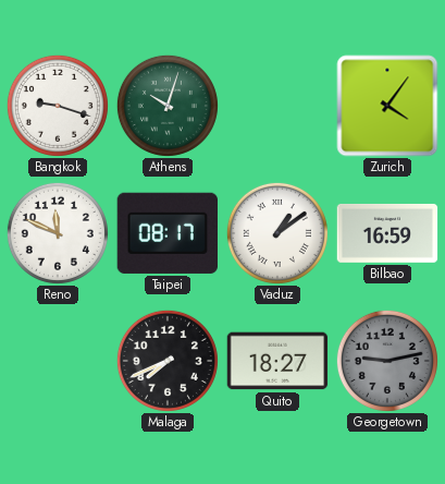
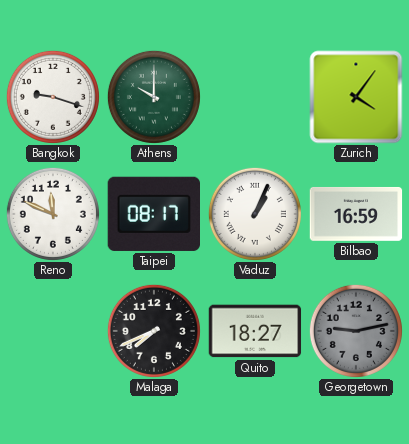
Athens: 10:03 -> 10:00 (154, 97)
Vaduz: 1:09 -> 1:04 (255, 214)
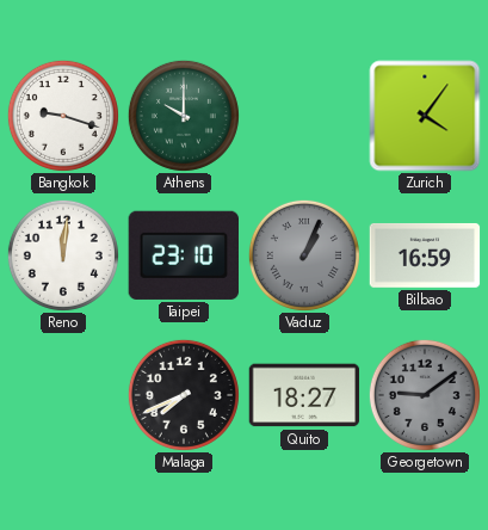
Reno: 11:49 -> 12:01 (63, 255)
Taipei: 08:17 -> 23:10 (183, 255)
Vaduz dial: white -> grey (304, 255)
Georgetown: 9:13 -> 9:09 (425, 395)
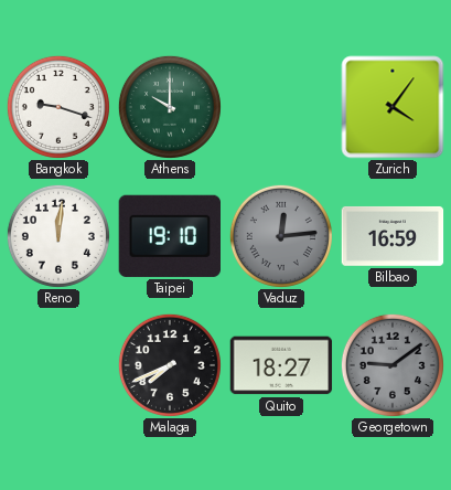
Taipei: 23:10 -> 19:10 (169, 236)
Vaduz: 1:04 -> 12:14 (281, 236)
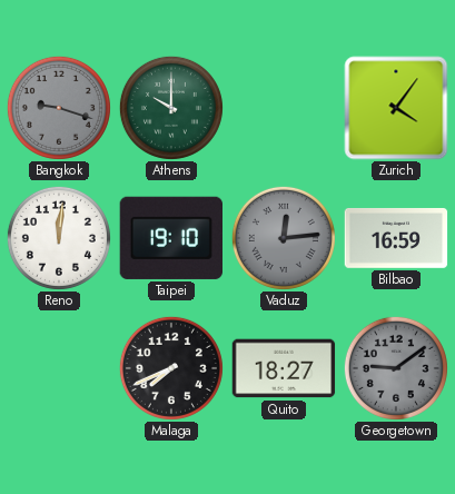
Bangkok dial: white -> grey (59, 108)
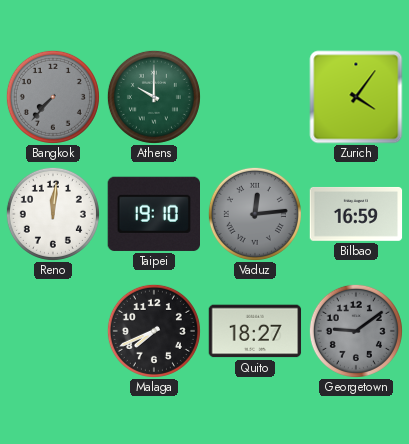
Bangkok: 9:18 -> 7:37 (53, 97)
